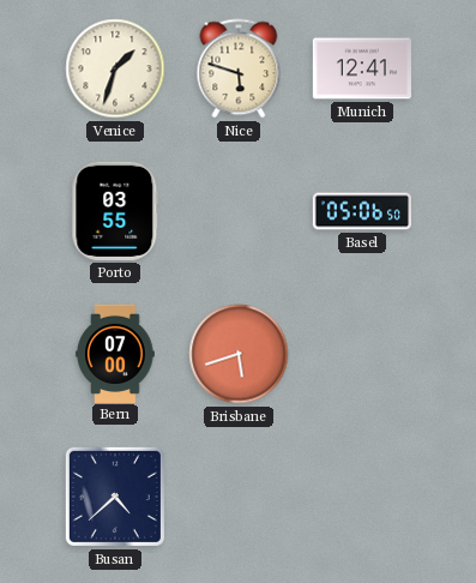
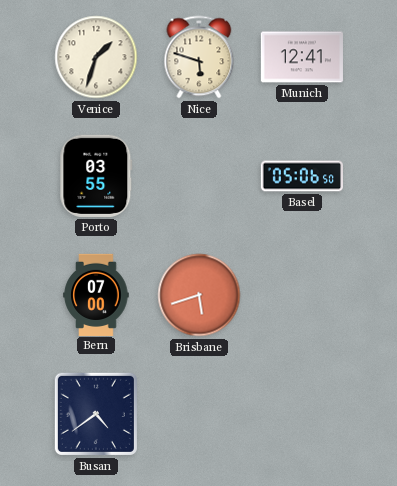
Busan: 4:38 -> 4:39 (96, 414)
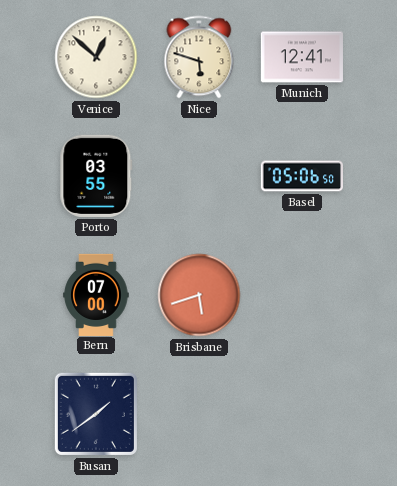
Venice: 1:33 -> 12:52 (96, 57)
Busan: 4:39 -> 1:39 (96, 414)
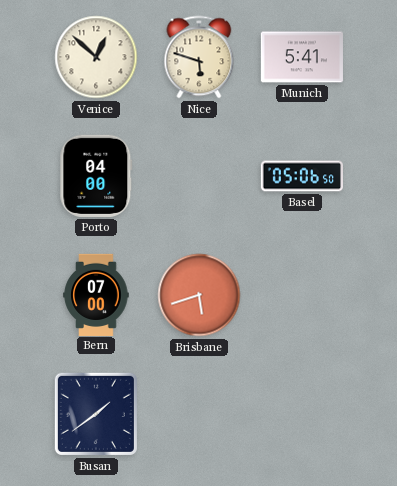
Munich: 12:41 -> 5:41 (302, 57)
Porto: 03:55 -> 04:00 (96, 176)
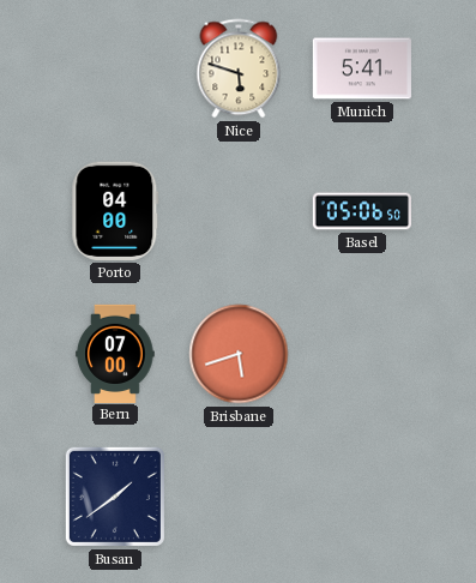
Venice: 12:52 -> none (96, 57)
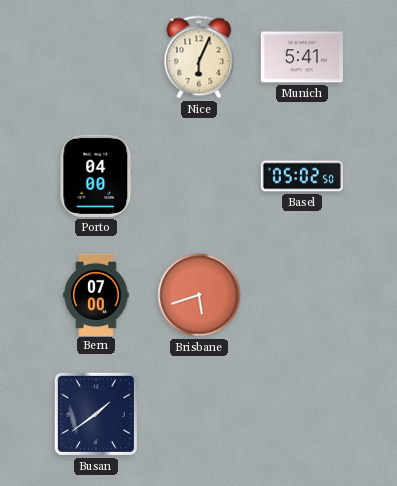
Nice: 5:48 -> 6:04 (199, 57)
Basel: 05:06 -> 05:02 (301, 176)
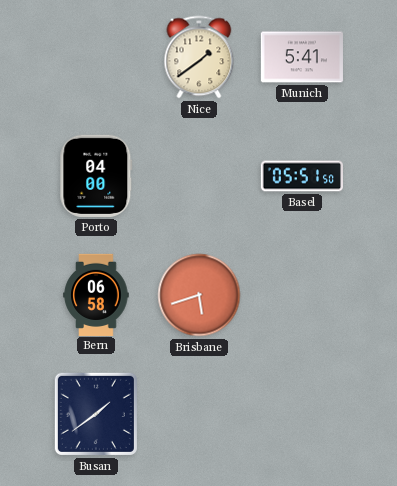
Nice: 6:04 -> 1:39 (199, 57)
Basel: 05:02 -> 05:51 (301, 176)
Bern: 07:00 -> 06:58 (96, 294)
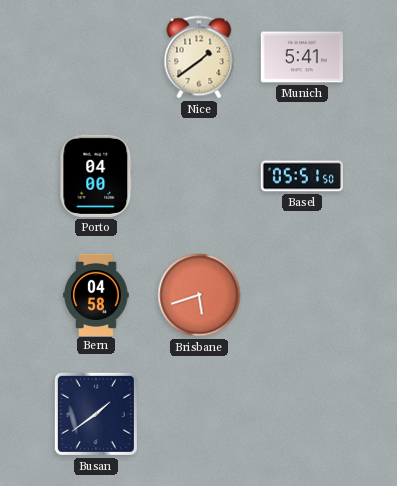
Bern: 06:58 -> 04:58 (96, 294)
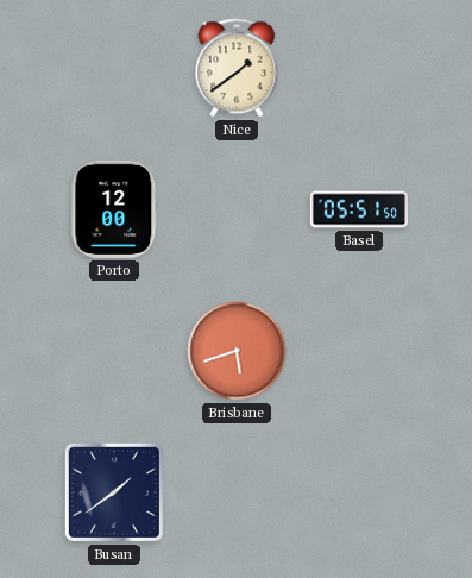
Munich: 5:41 -> none (302, 57)
Porto: 04:00 -> 12:00 (114, 209)
Bern: 04:58 -> none (96, 294)
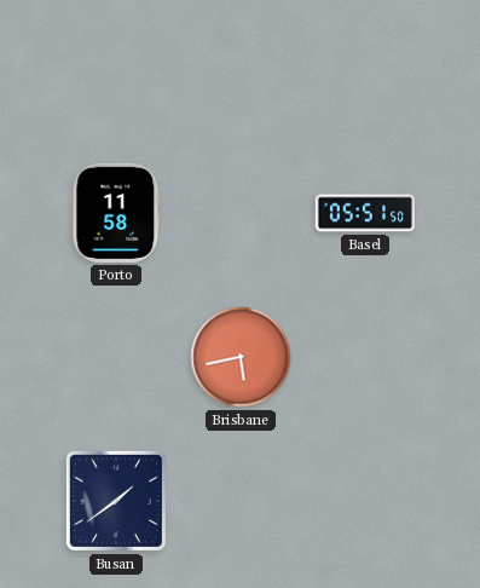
Nice: 1:39 -> none (237, 68)
Porto: 12:00 -> 11:58 (116, 213)
Brisbane: 5:42 -> 5:43 (241, 357)
